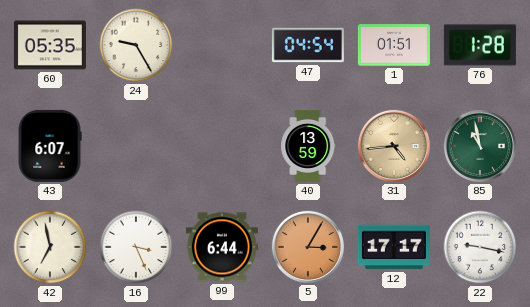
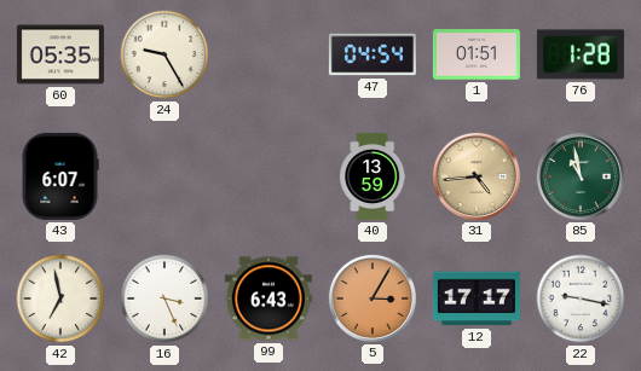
99: 6:44 -> 6:43 (268, 298)
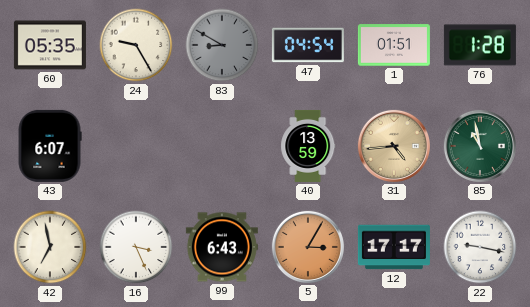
83: none -> 8:50 (222, 45)
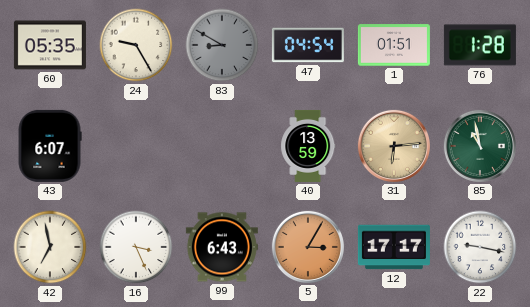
31: 4:44 -> 6:14 (394, 146)
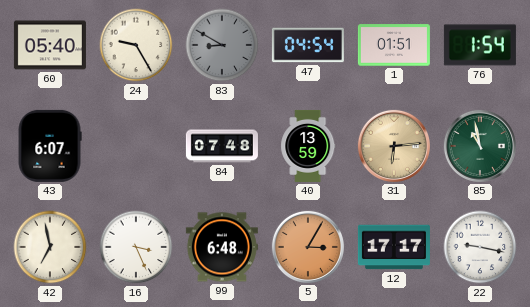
60: 05:35 -> 05:40 (50, 45)
76: 1:28 -> 1:54 (480, 45)
84: none -> 07:48 (222, 146)
99: 6:43 -> 6:48 (222, 247)
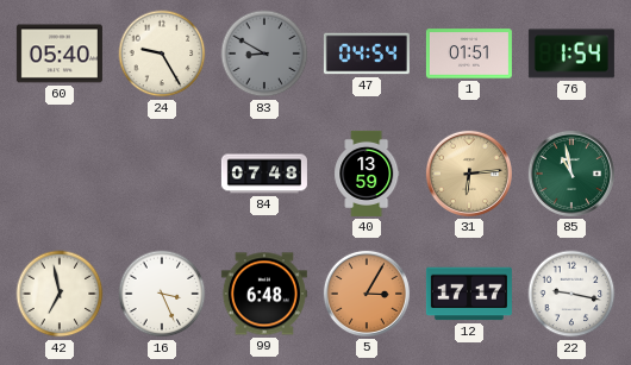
43: 6:07 -> none (50, 146)
